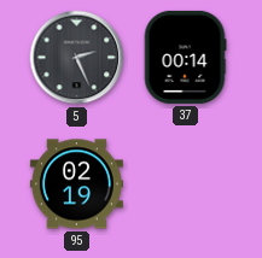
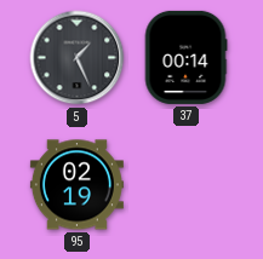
5: 2:26 -> 1:26 (78, 58)
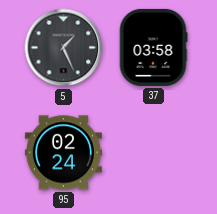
37: 00:14 -> 03:58 (153, 47)
95: 02:19 -> 02:24 (63, 153)
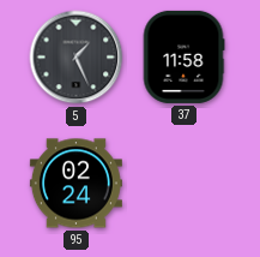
37: 03:58 -> 11:58 (183, 56)
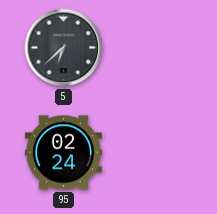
5: 1:26 -> 6:38 (64, 48)
37: 11:58 -> none (183, 56)
